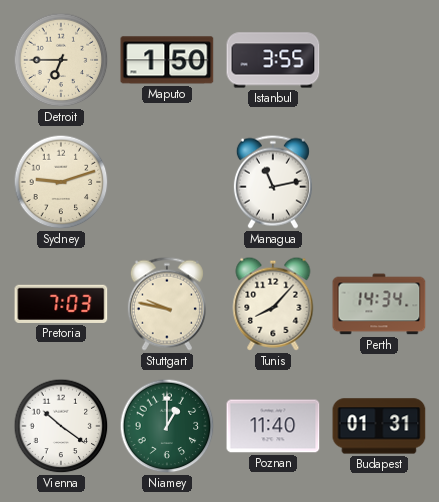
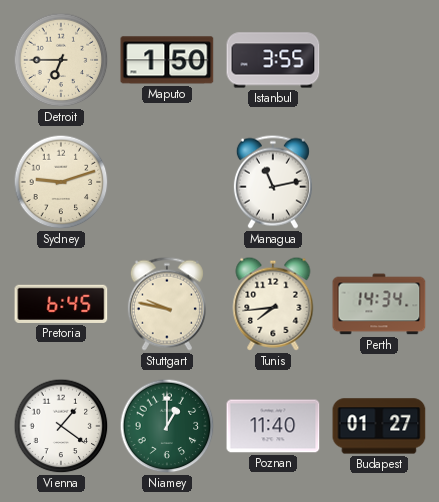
Pretoria: 7:03 -> 6:45 (61, 304)
Tunis: 8:07 -> 7:44 (273, 304)
Vienna: 10:21 -> 1:21 (61, 426)
Budapest: 01:31 -> 01:27 (379, 426)
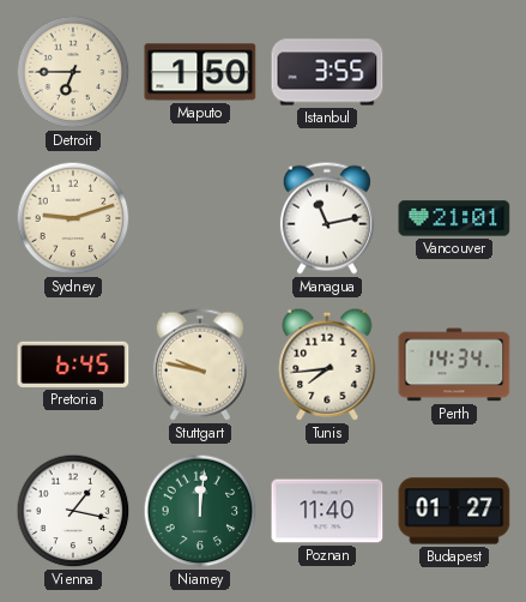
Vancouver: none -> 21:01 (454, 218)
Vienna: 1:21 -> 1:17 (73, 511)
Niamey: 1:00 -> 12:01 (200, 511)
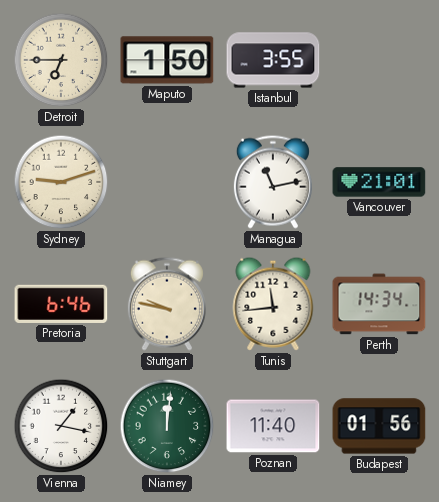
Pretoria: 6:45 -> 6:46 (61, 304)
Tunis: 7:44 -> 11:44 (273, 304)
Budapest: 01:27 -> 01:56 (379, 426)
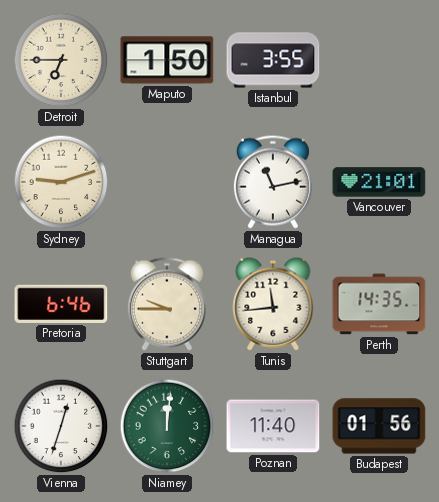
Stuttgart: 9:47 -> 9:45 (167, 304)
Perth: 14:34 -> 14:35 (379, 304)
Vienna: 1:17 -> 12:33 (61, 426)
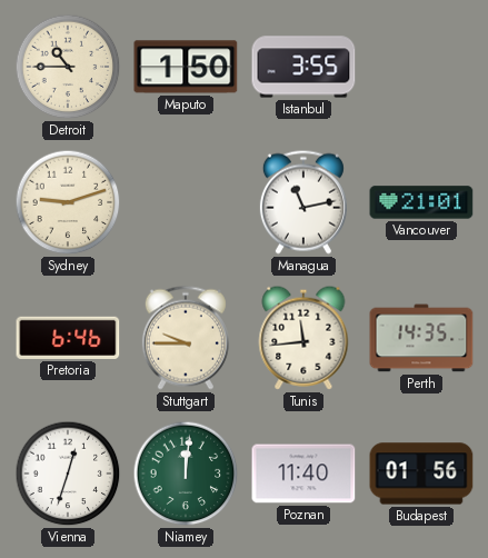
Detroit: 6:45 -> 10:45 (68, 67)
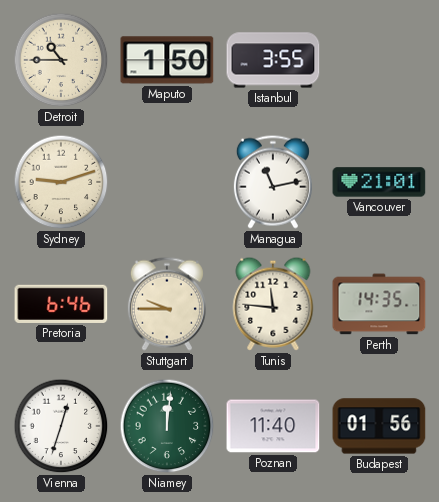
Tunis: 11:44 -> 11:46 (273, 304)
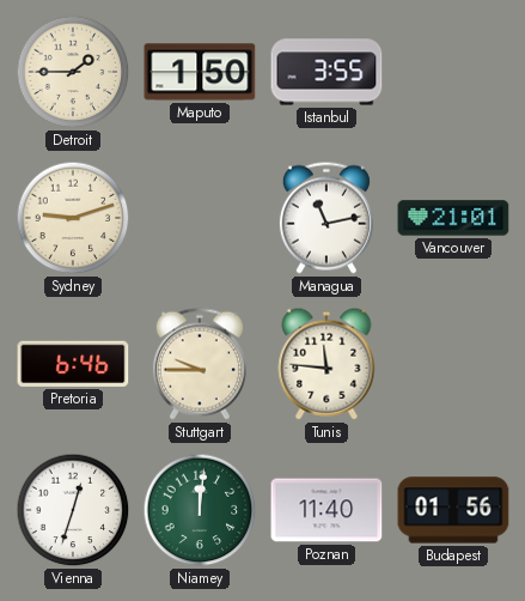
Detroit: 10:45 -> 1:45 (73, 72)
Perth: 14:35 -> none (379, 304)
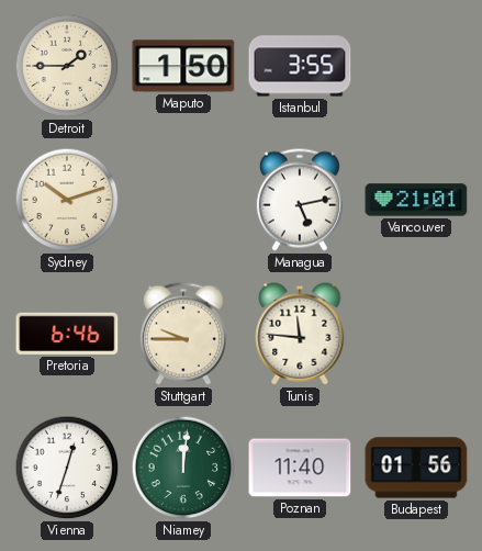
Sydney: 9:12 -> 10:12 (67, 200)
Managua: 11:13 -> 5:13 (300, 200)
